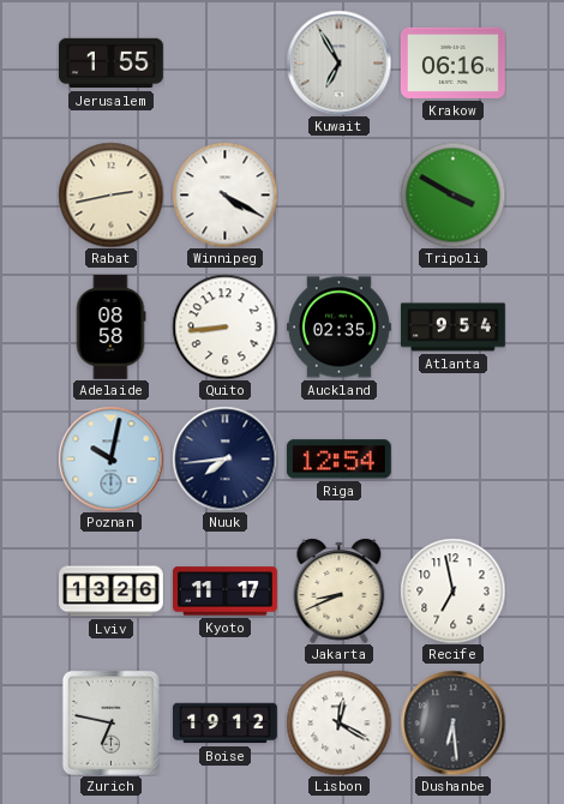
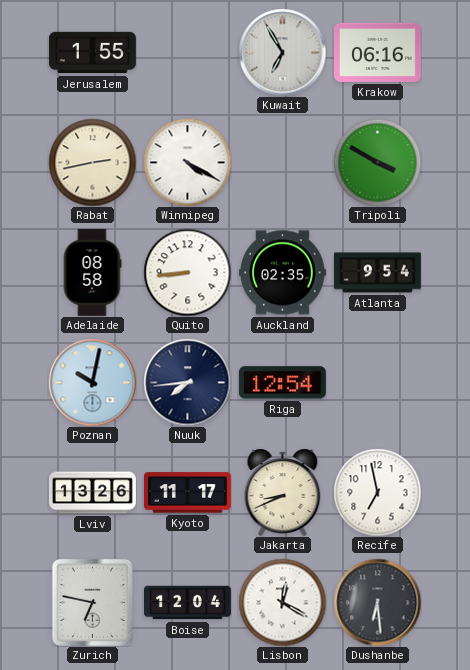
Boise: 19:12 -> 12:04 (188, 603)
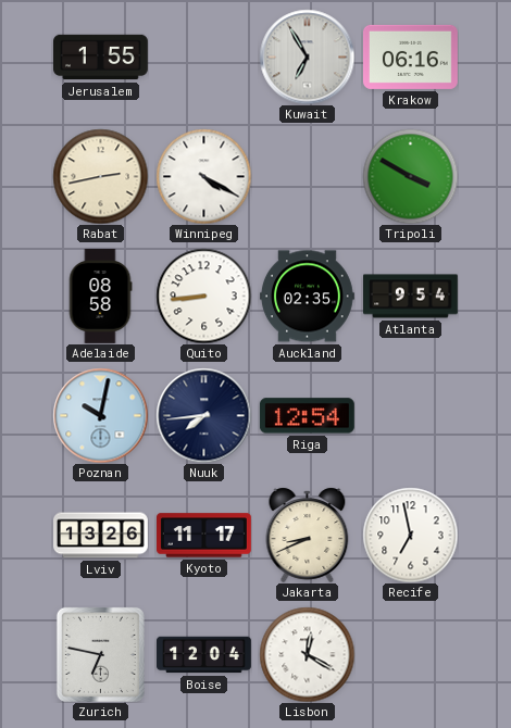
Dushanbe: 6:29 -> none (377, 602)
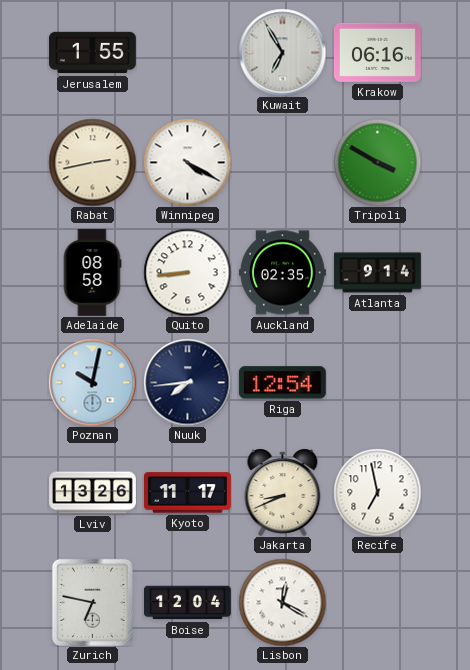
Atlanta: 9:54 -> 9:14 (378, 273)
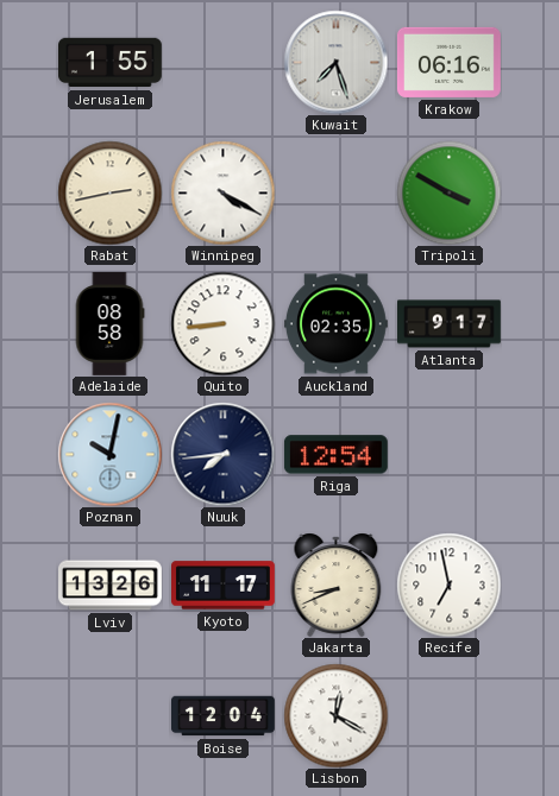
Kuwait: 6:55 -> 7:27 (335, 62)
Atlanta: 9:14 -> 9:17 (450, 324)
Zurich: 6:47 -> none (92, 602)
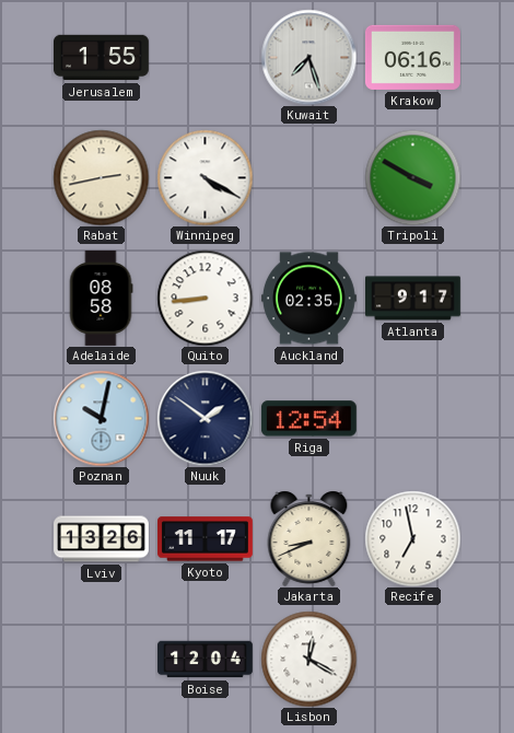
Nuuk: 7:44 -> 1:51 (205, 418)
